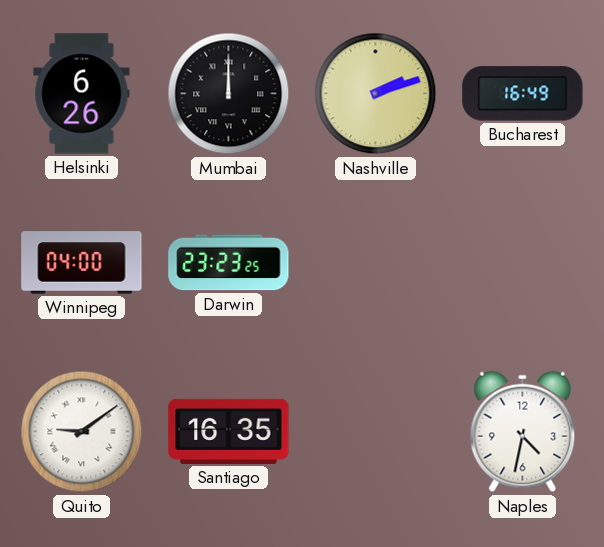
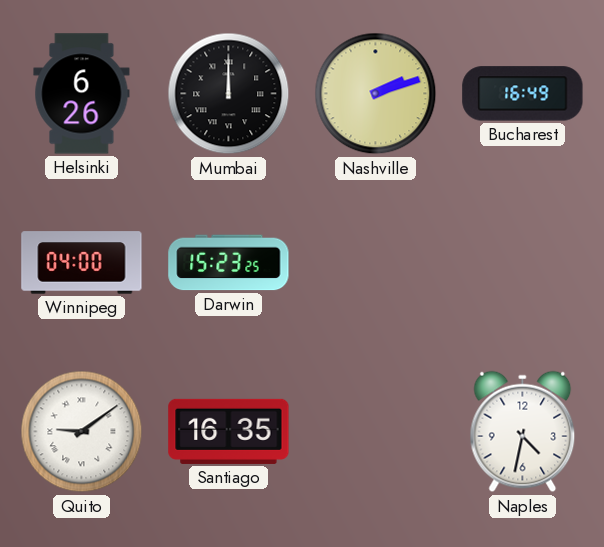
Darwin: 23:23 -> 15:23 (229, 263)
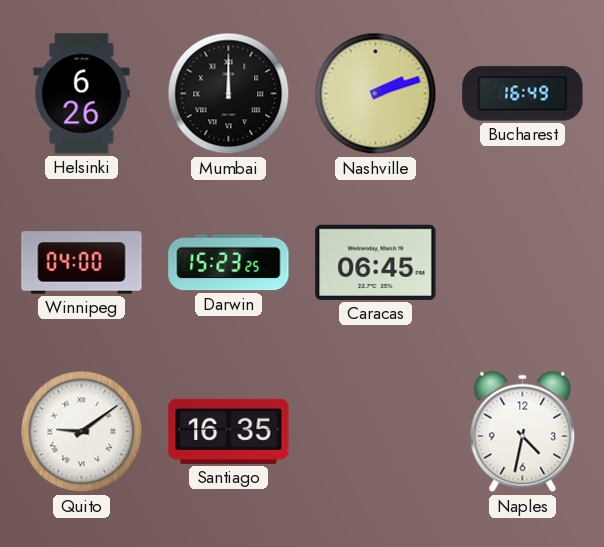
Caracas: none -> 06:45 (376, 262)
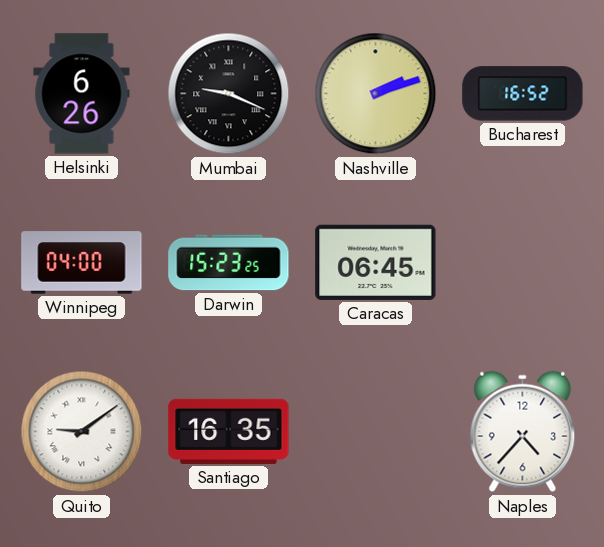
Mumbai: 12:00 -> 9:19 (229, 94)
Bucharest: 16:49 -> 16:52 (523, 94)
Naples: 4:32 -> 4:37 (523, 432)
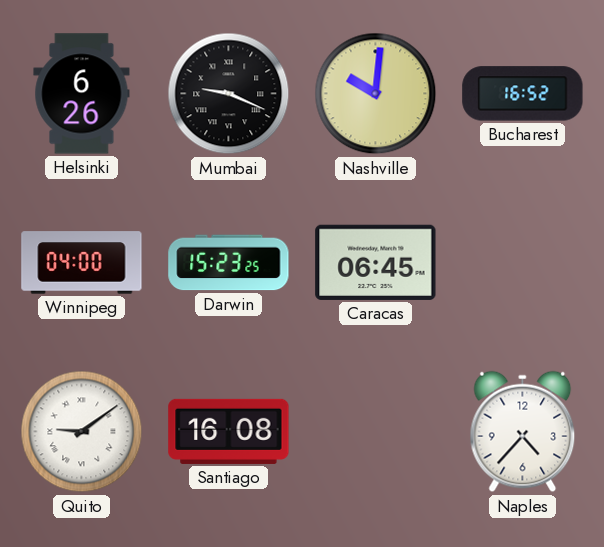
Nashville: 2:12 -> 10:01 (376, 94)
Santiago: 16:35 -> 16:08 (229, 431)
